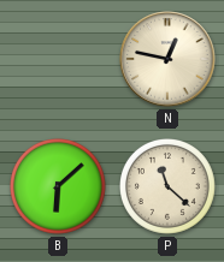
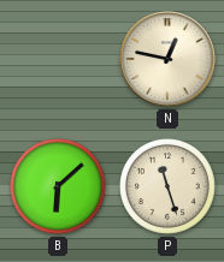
P: 11:22 -> 11:27 (169, 187)
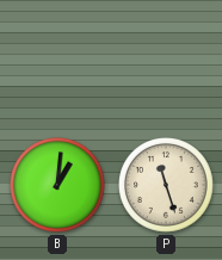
N: 12:47 -> none (167, 59)
B: 6:08 -> 1:01 (58, 186)
